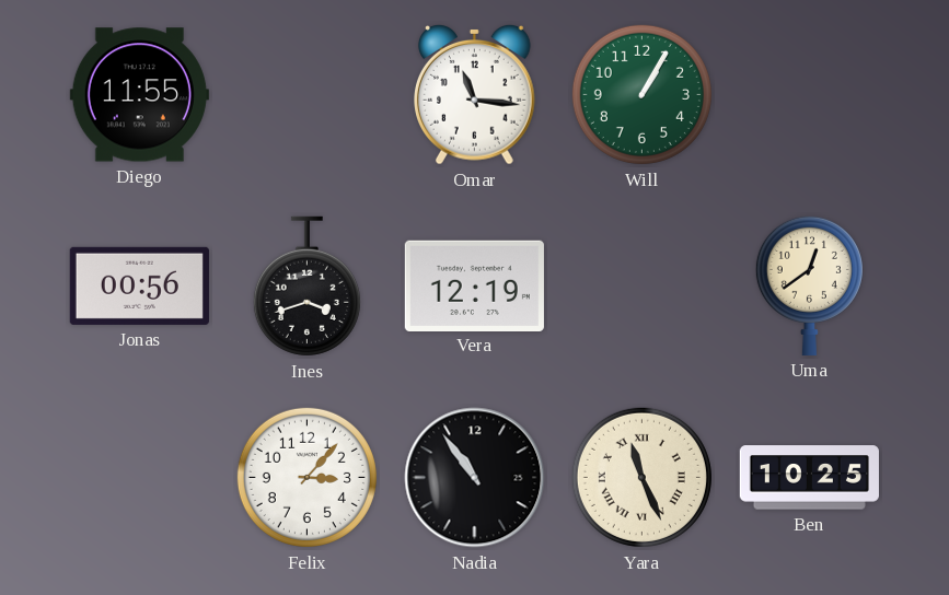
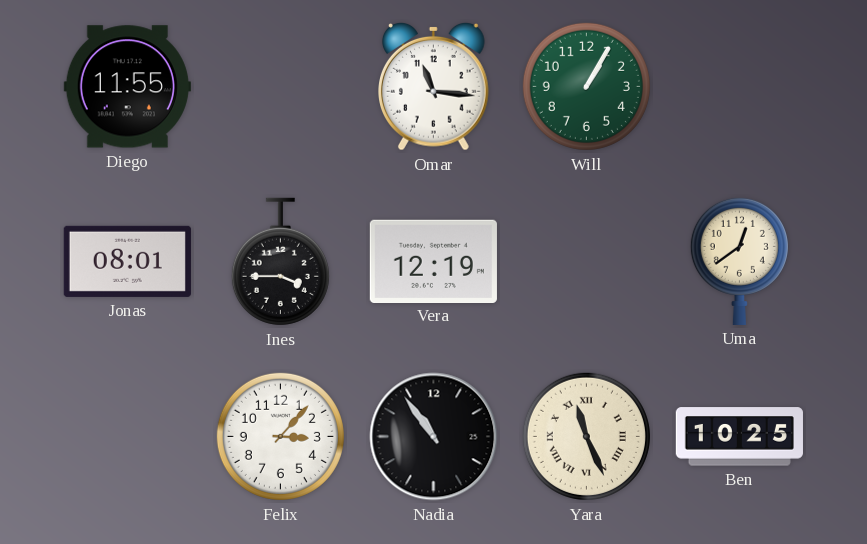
Jonas: 00:56 -> 08:01 (127, 261)
Ines: 3:42 -> 3:45 (280, 262)
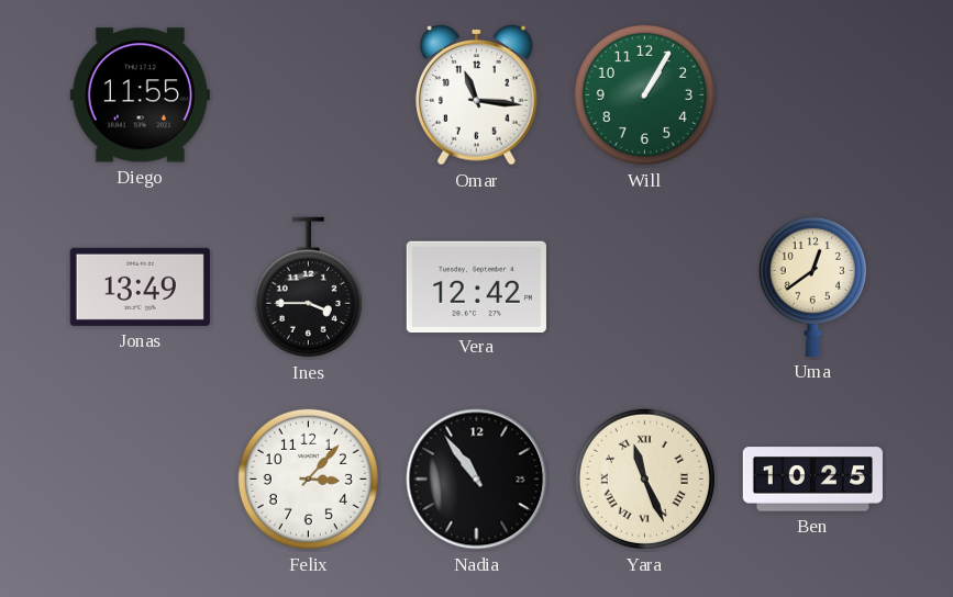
Jonas: 08:01 -> 13:49 (140, 286)
Vera: 12:19 -> 12:42 (476, 286)
